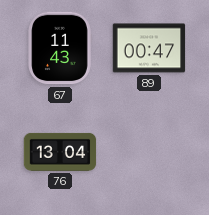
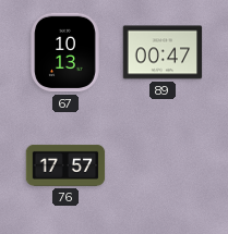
67: 11:43 -> 10:13 (65, 52)
76: 13:04 -> 17:57 (65, 165)
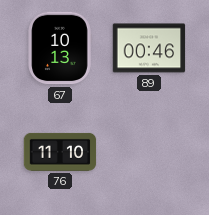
89: 00:47 -> 00:46 (149, 48)
76: 17:57 -> 11:10 (60, 152)
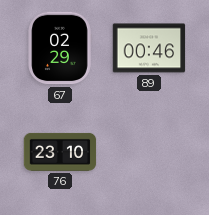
67: 10:13 -> 02:29 (60, 48)
76: 11:10 -> 23:10 (60, 152)
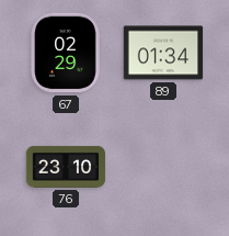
89: 00:46 -> 01:34 (163, 53)
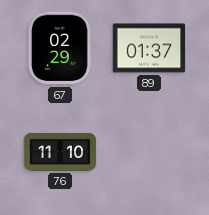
89: 01:34 -> 01:37 (149, 48)
76: 23:10 -> 11:10 (60, 152)
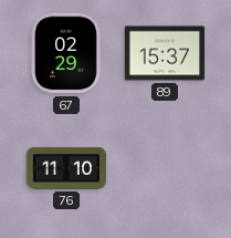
89: 01:37 -> 15:37 (165, 53)
